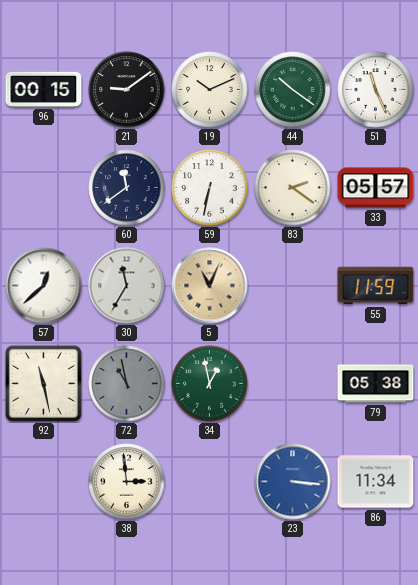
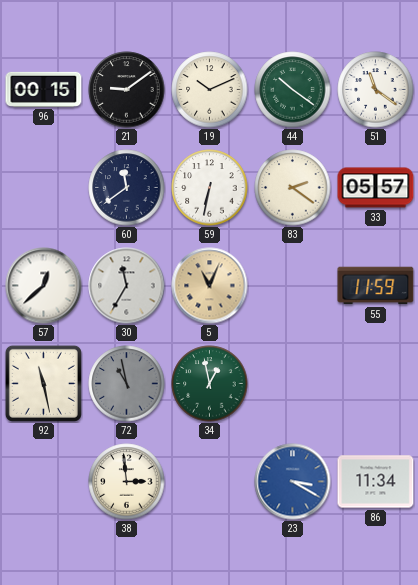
51: 11:26 -> 11:21 (376, 90)
79: 05:38 -> none (376, 384)
23: 3:16 -> 3:20 (293, 482)
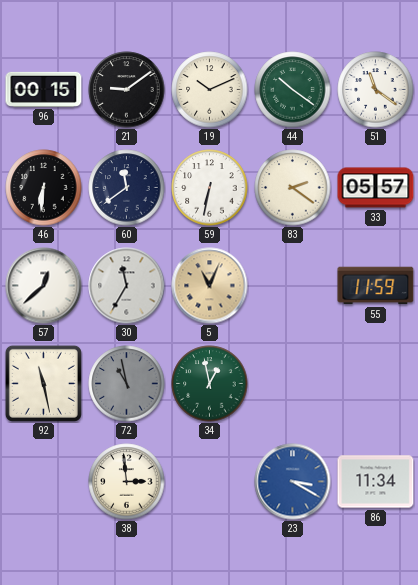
46: none -> 6:31 (44, 188)
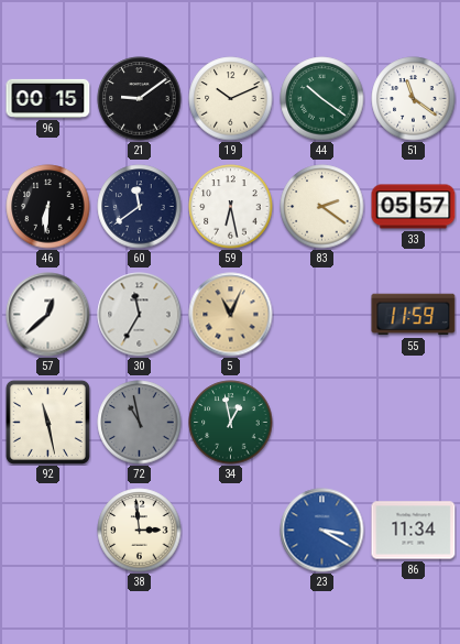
59: 6:32 -> 6:28 (231, 207)
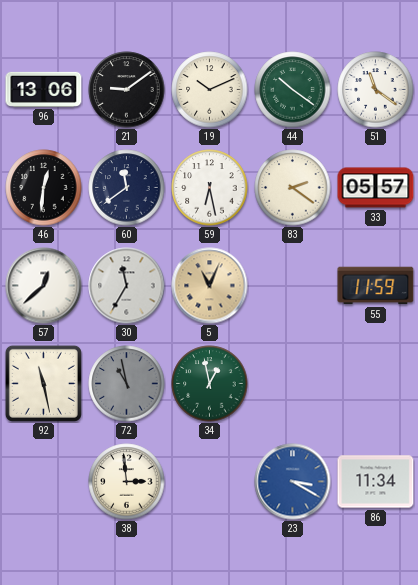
96: 00:15 -> 13:06 (44, 89)
46: 6:31 -> 12:31 (44, 188)
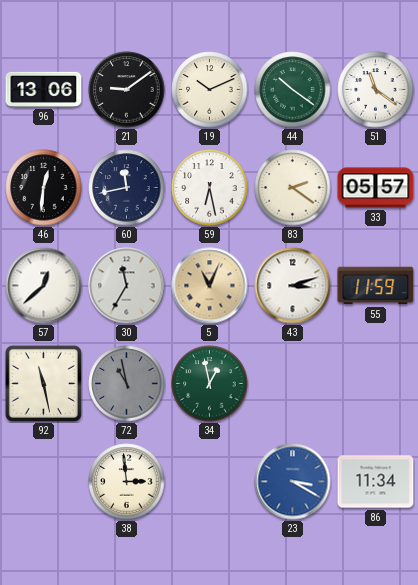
60: 11:39 -> 11:43 (127, 188)
43: none -> 3:12 (293, 286)
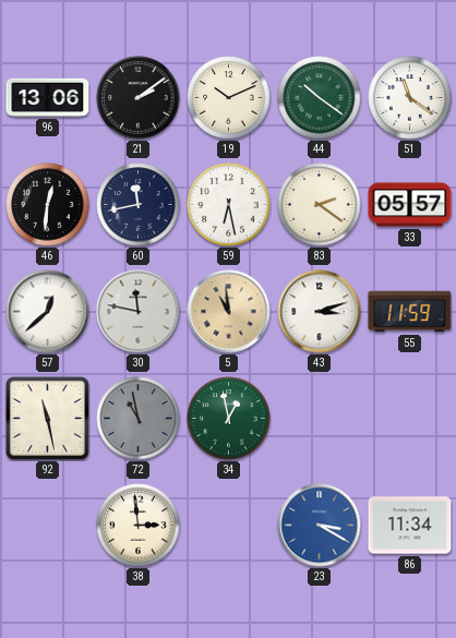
21: 9:09 -> 2:09 (139, 98)
30: 11:35 -> 11:47 (139, 312)
5: 11:04 -> 10:59 (229, 312)
